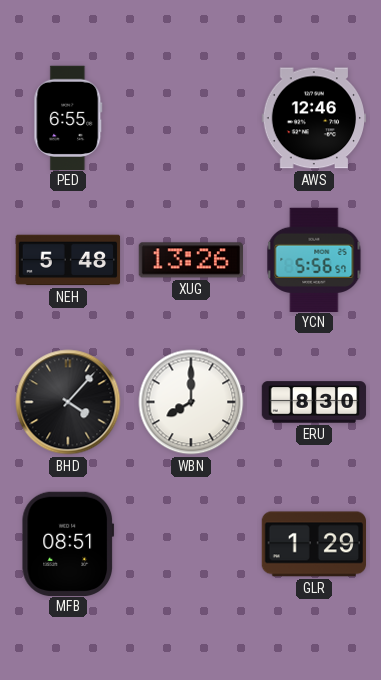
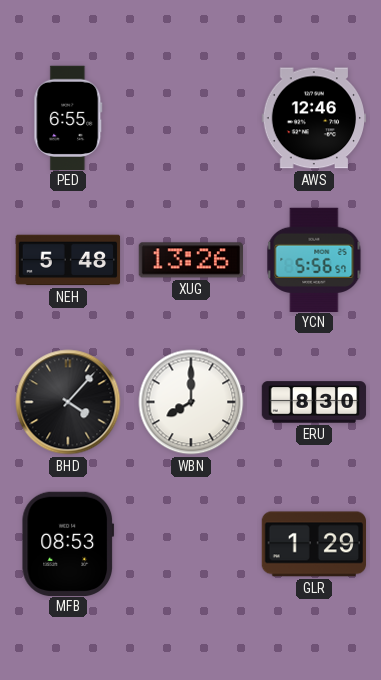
MFB: 08:51 -> 08:53 (68, 543)
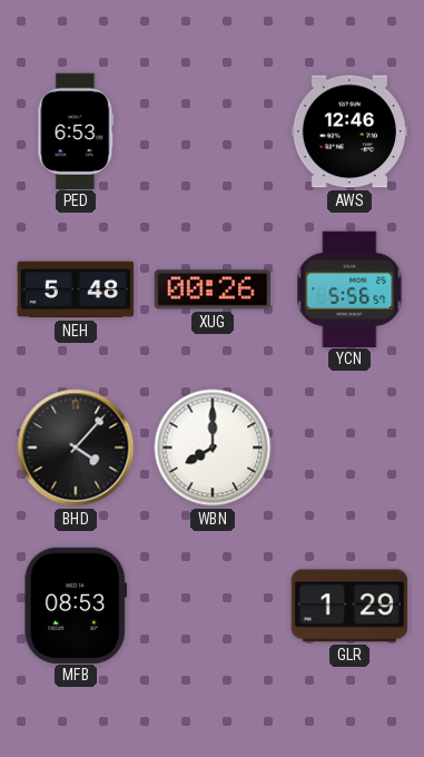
PED: 6:55 -> 6:53 (76, 130)
XUG: 13:26 -> 00:26 (211, 289)
ERU: 8:30 -> none (314, 402)
